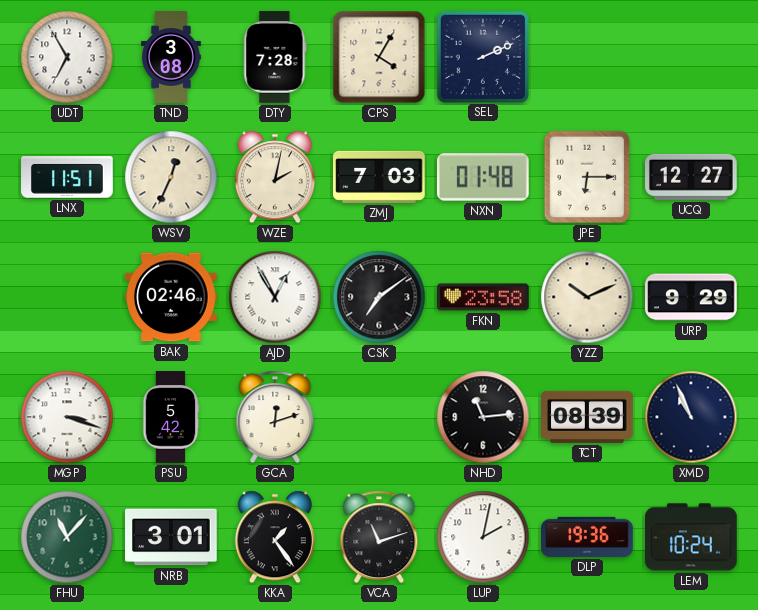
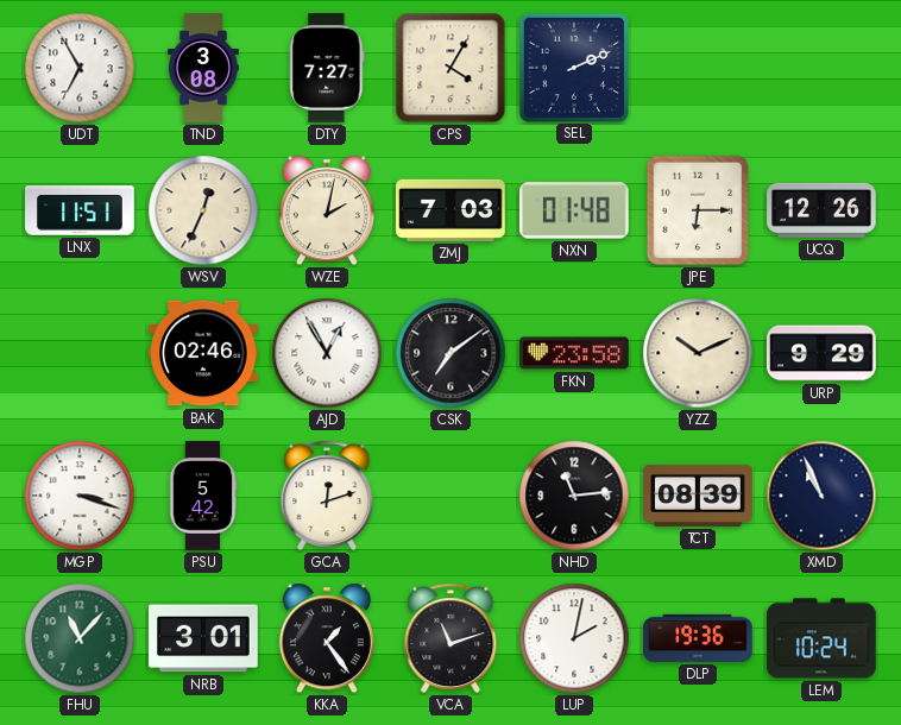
DTY: 7:28 -> 7:27 (327, 68)
UCQ: 12:27 -> 12:26 (821, 210)
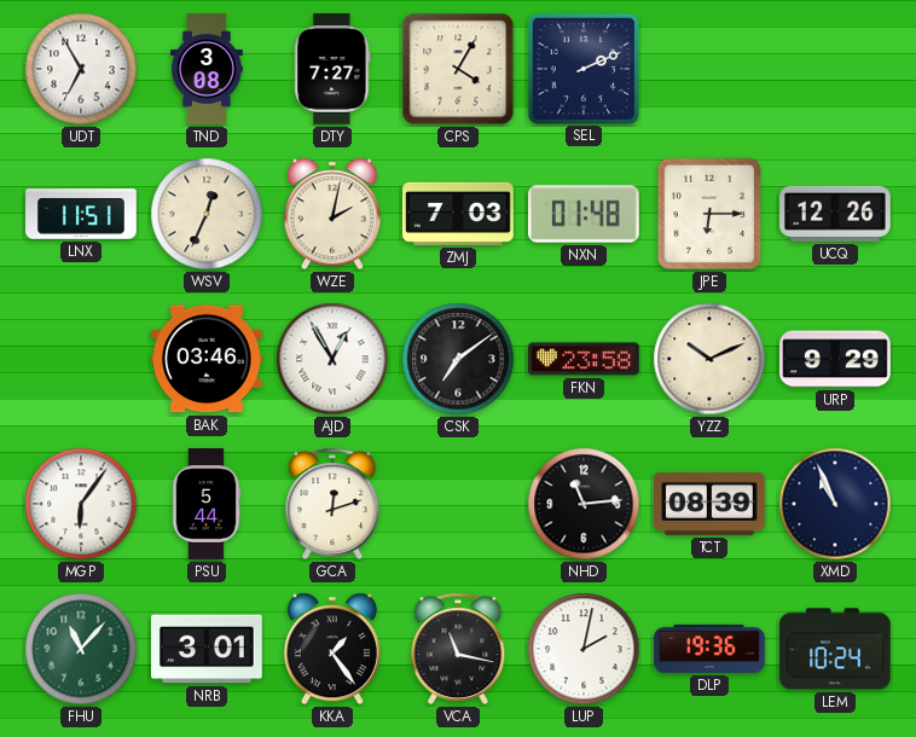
BAK: 02:46 -> 03:46 (207, 359)
MGP: 3:18 -> 6:06 (81, 504)
PSU: 5:42 -> 5:44 (207, 504)
VCA: 11:12 -> 11:17 (458, 649)
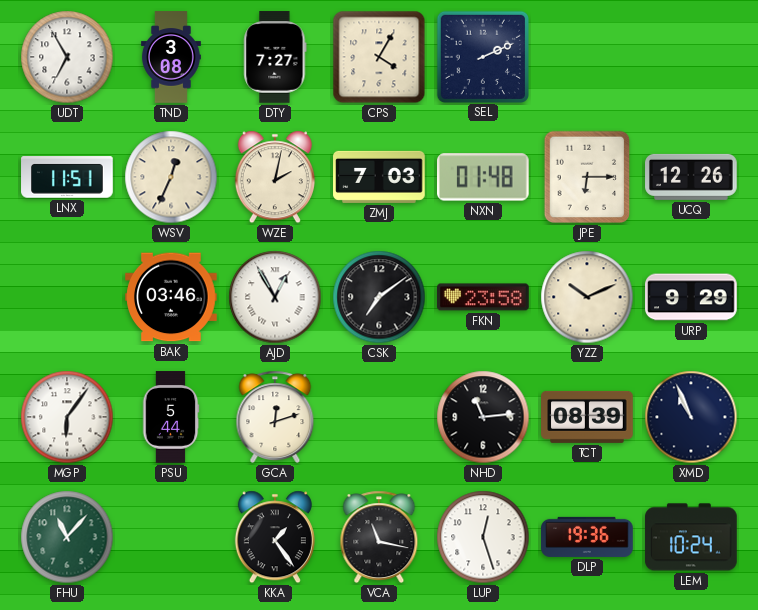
NRB: 3:01 -> none (207, 649)
LUP: 2:02 -> 12:27 (483, 537)
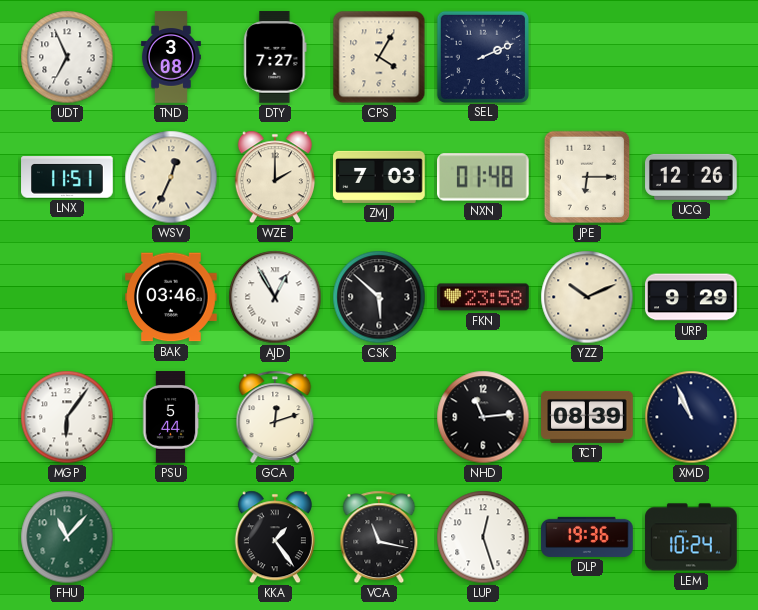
UDT: 6:55 -> 6:56 (67, 57)
WZE: 2:02 -> 2:00 (275, 177)
CSK: 7:09 -> 5:52 (379, 297)
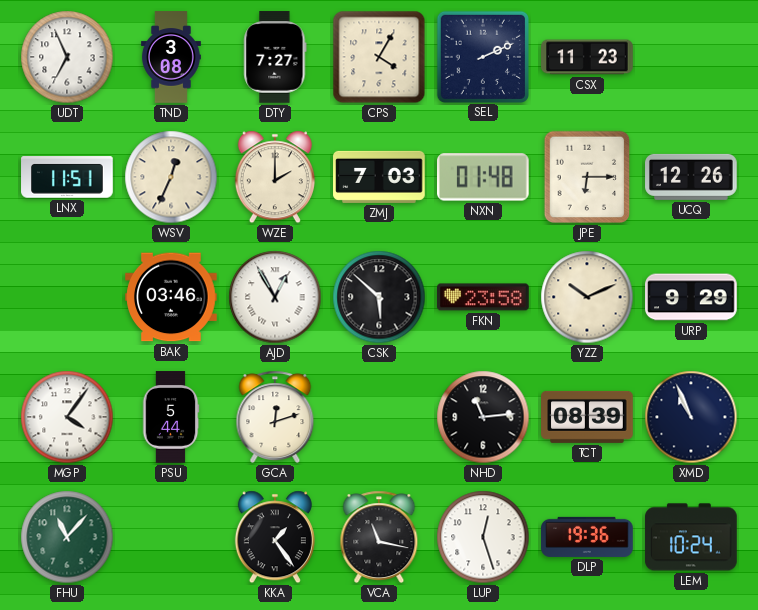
CSX: none -> 11:23 (587, 57)
MGP: 6:06 -> 4:06 (67, 417)
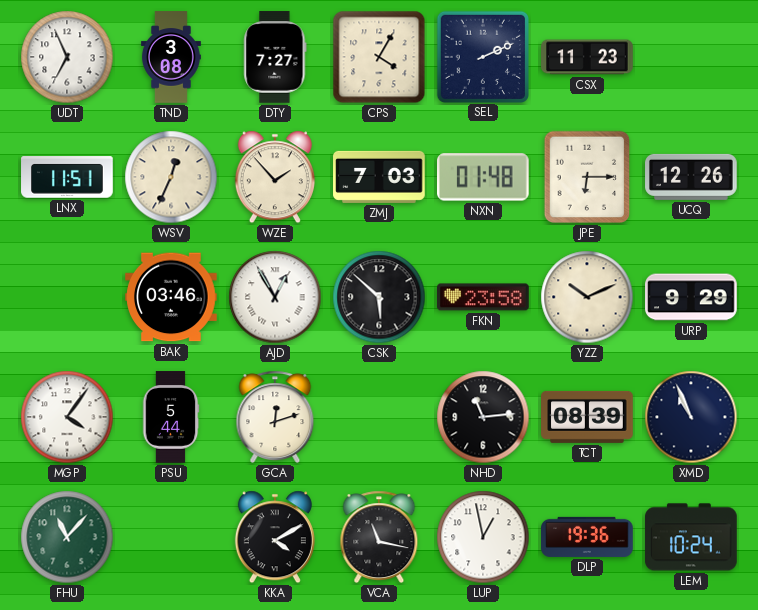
WZE: 2:00 -> 1:53 (275, 177)
KKA: 1:24 -> 4:10 (275, 537)
LUP: 12:27 -> 12:58 (483, 537)
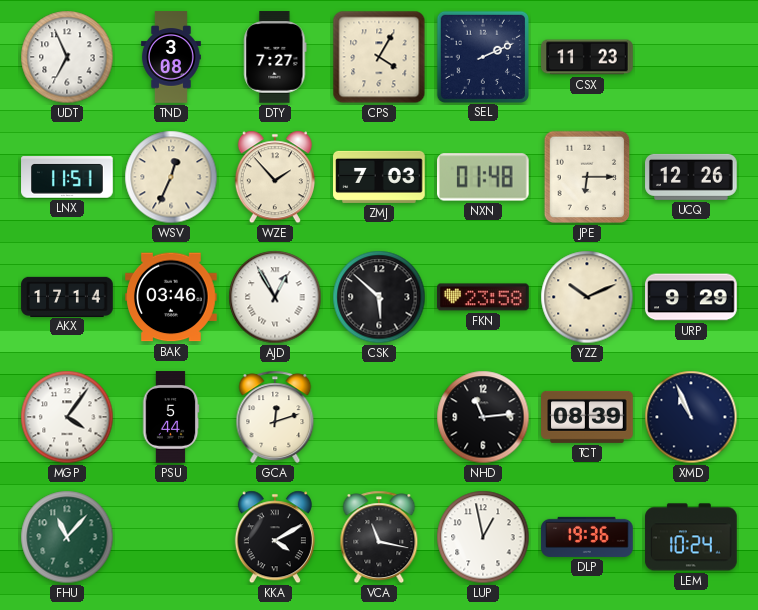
AKX: none -> 17:14 (67, 296)
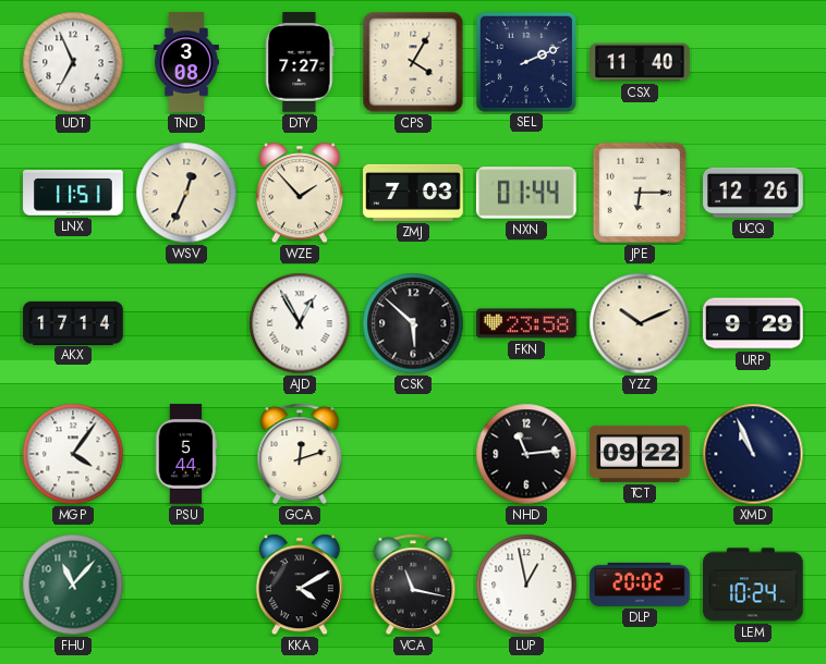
CSX: 11:23 -> 11:40 (640, 62)
NXN: 01:48 -> 01:44 (527, 193)
BAK: 03:46 -> none (171, 297)
TCT: 08:39 -> 09:22 (640, 454)
DLP: 19:36 -> 20:02 (640, 585)
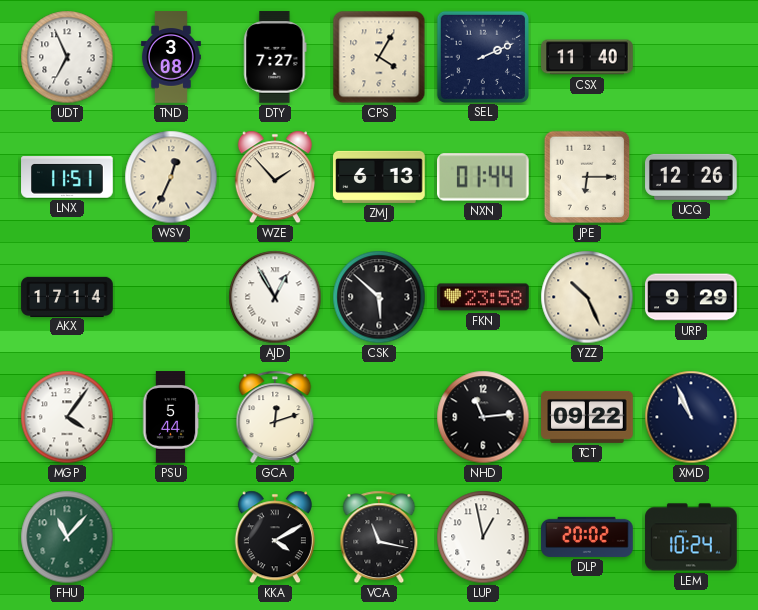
ZMJ: 7:03 -> 6:13 (379, 177)
YZZ: 10:11 -> 10:26 (587, 297)
